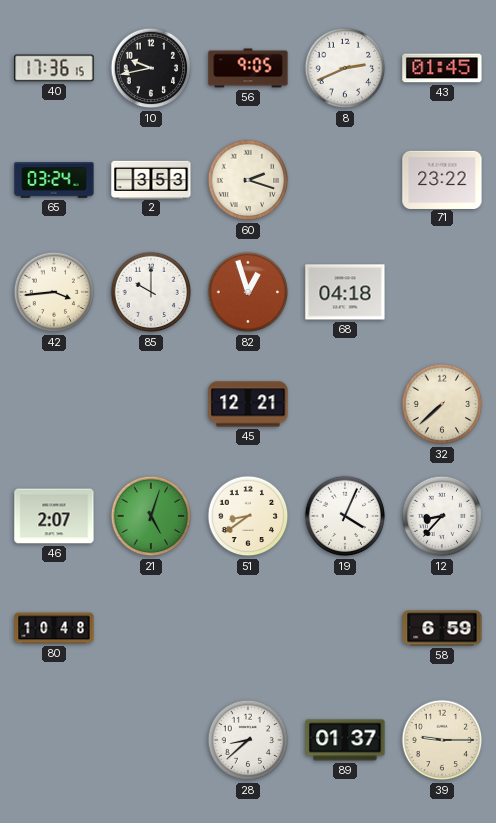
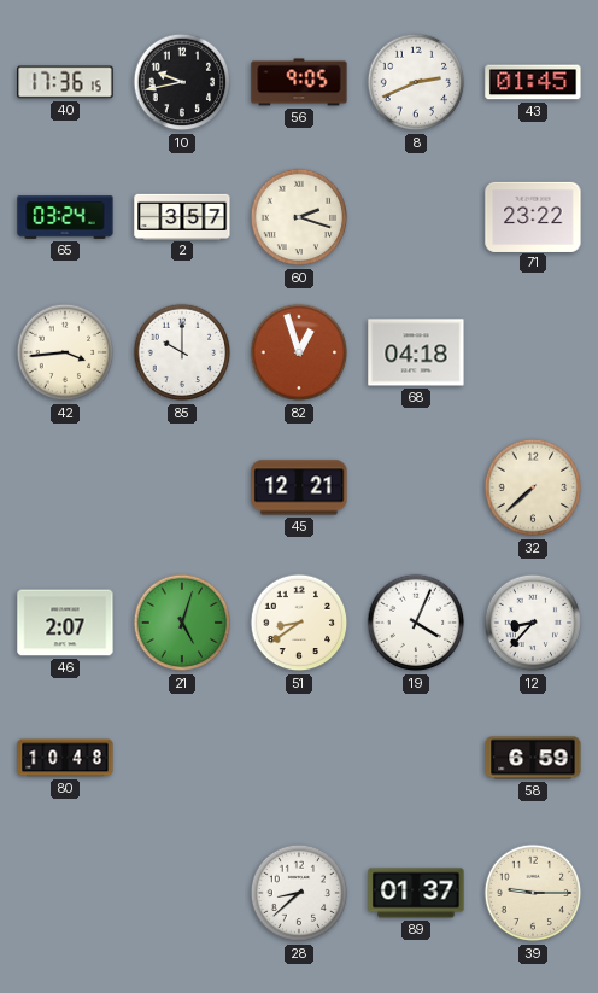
2: 3:53 -> 3:57 (182, 216)
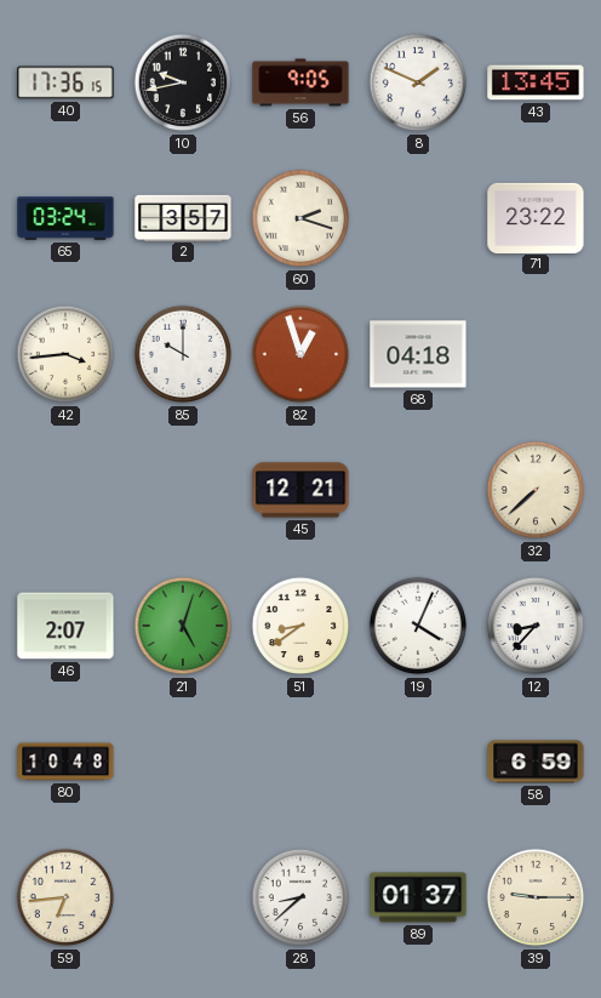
8: 2:41 -> 1:49 (418, 82)
43: 01:45 -> 13:45 (536, 82)
59: none -> 6:44 (65, 897)
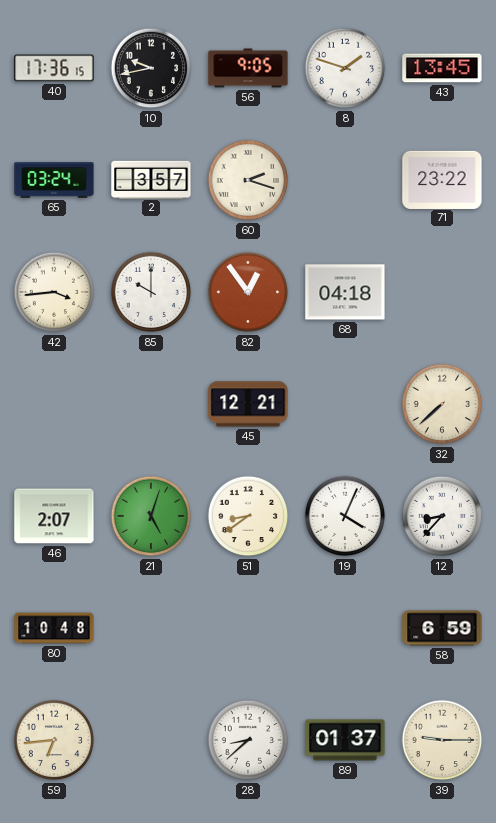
8: 1:49 -> 1:48 (345, 68)
82: 12:57 -> 12:54 (248, 292)
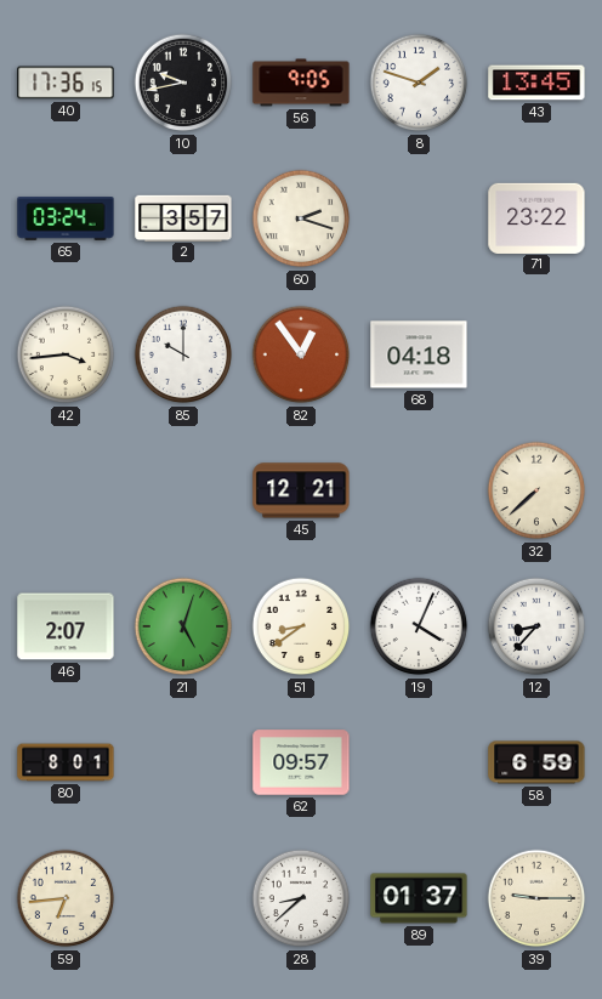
80: 10:48 -> 8:01 (66, 762)
62: none -> 09:57 (301, 762)
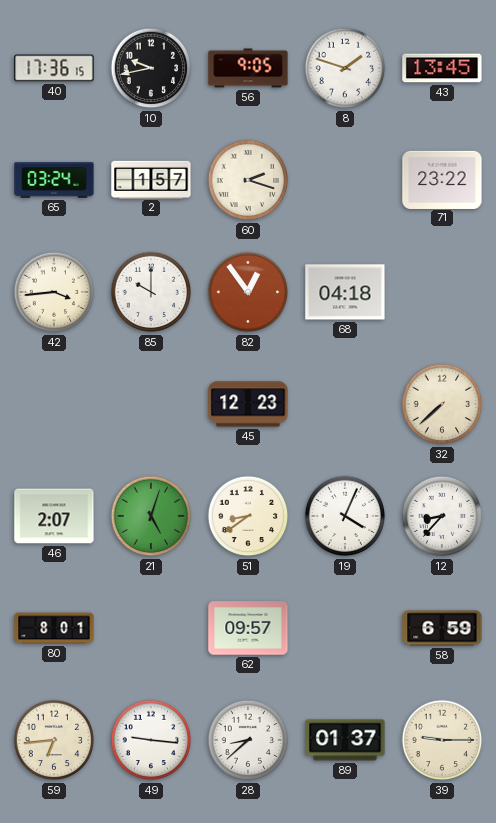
2: 3:57 -> 1:57 (151, 179)
45: 12:21 -> 12:23 (248, 404)
49: none -> 9:16 (151, 740)
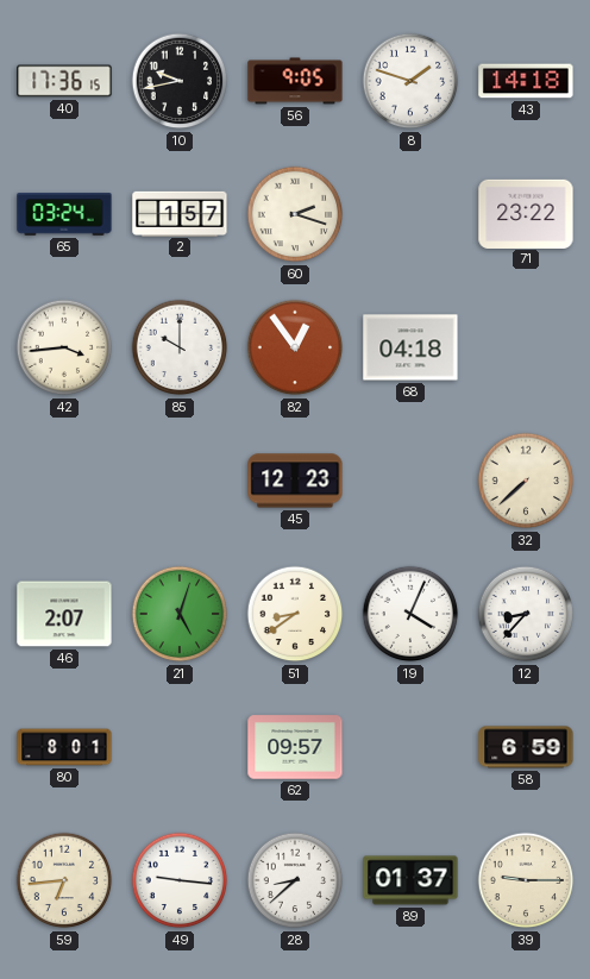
43: 13:45 -> 14:18 (526, 81)
